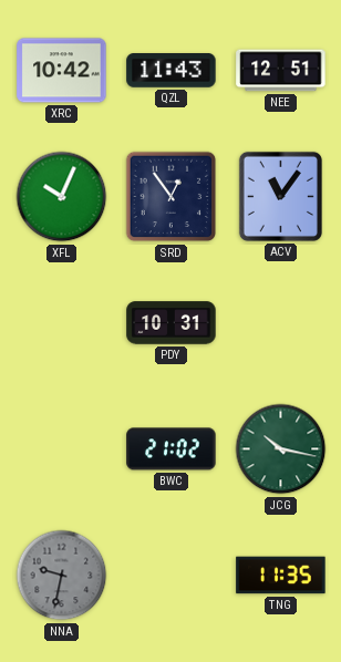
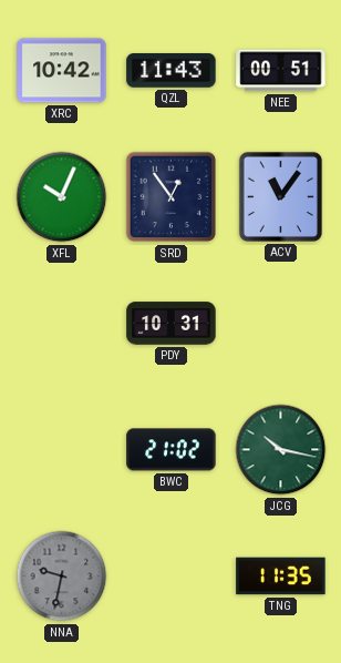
NEE: 12:51 -> 00:51 (281, 71)
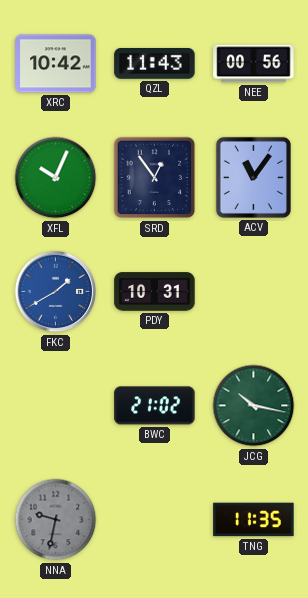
NEE: 00:51 -> 00:56 (254, 64)
FKC: none -> 1:40 (56, 292)
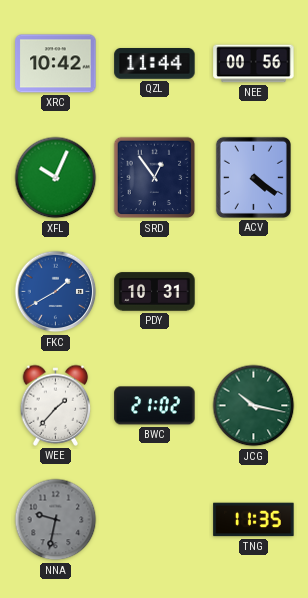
QZL: 11:43 -> 11:44 (155, 64)
ACV: 11:06 -> 4:21 (253, 177)
WEE: none -> 1:37 (56, 405)
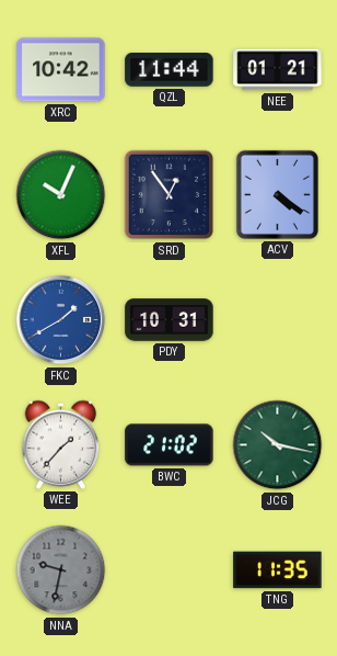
NEE: 00:56 -> 01:21 (278, 70)
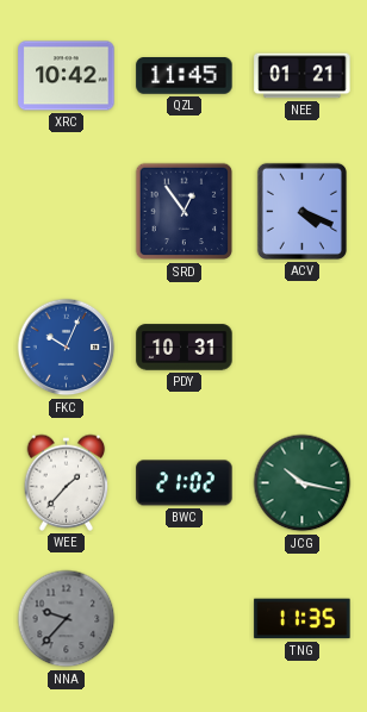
QZL: 11:44 -> 11:45 (185, 76)
XFL: 10:04 -> none (61, 195)
ACV: 4:21 -> 4:19 (301, 211)
FKC: 1:40 -> 10:04 (67, 348)
NNA: 9:32 -> 9:37 (67, 619)
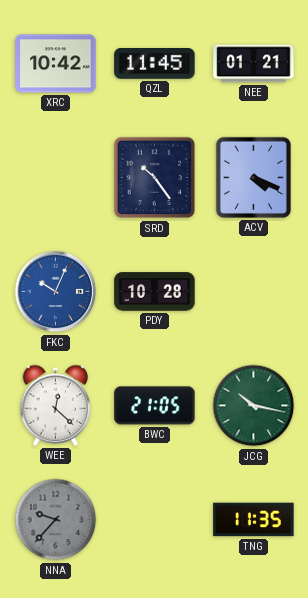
SRD: 12:54 -> 10:24 (155, 178)
PDY: 10:31 -> 10:28 (155, 292)
WEE: 1:37 -> 12:22 (56, 405)
BWC: 21:02 -> 21:05 (155, 406)
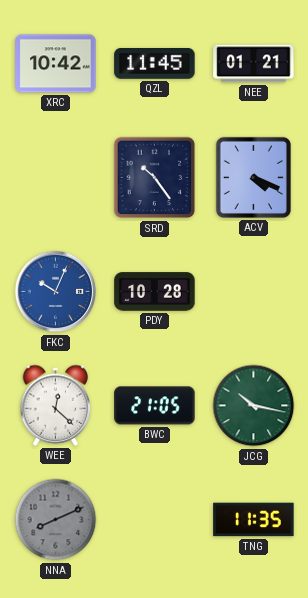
NNA: 9:37 -> 8:11 (56, 520)
